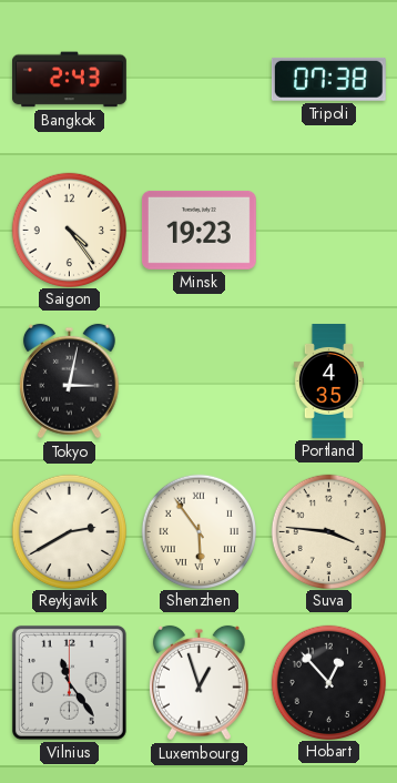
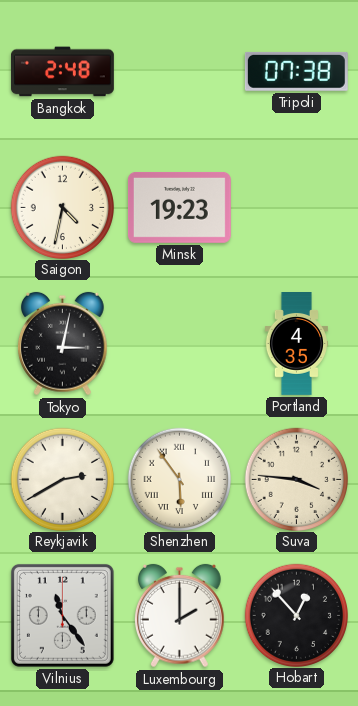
Bangkok: 2:43 -> 2:48 (63, 72)
Saigon: 4:24 -> 4:32 (62, 207)
Luxembourg: 12:57 -> 2:00 (179, 616)
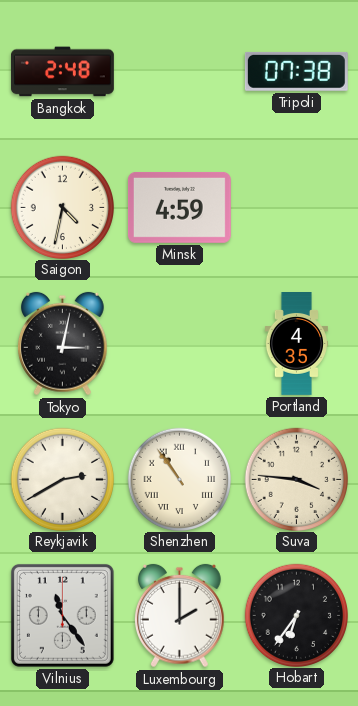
Minsk: 19:23 -> 4:59 (179, 207)
Shenzhen: 5:54 -> 10:54 (179, 479)
Hobart: 12:53 -> 6:36 (296, 615)
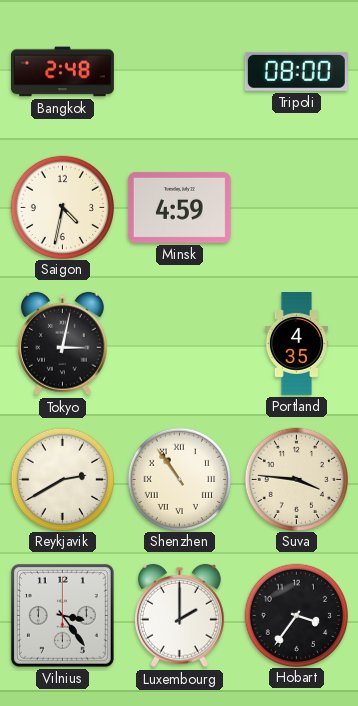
Tripoli: 07:38 -> 08:00 (296, 71)
Vilnius: 11:24 -> 3:24 (62, 615)
Hobart: 6:36 -> 3:36 (296, 615)
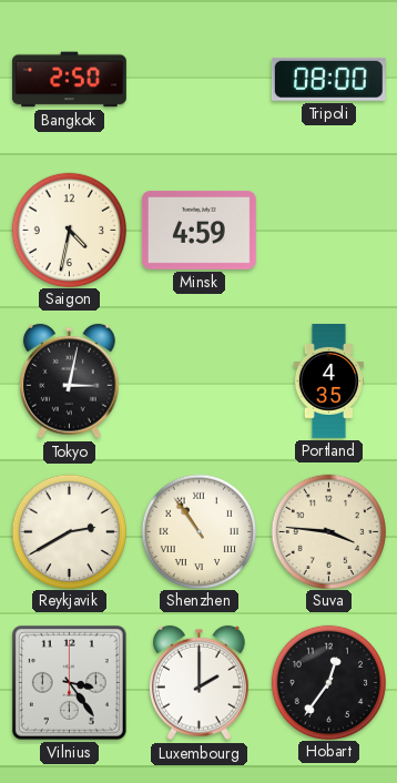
Bangkok: 2:48 -> 2:50 (70, 80)
Hobart: 3:36 -> 12:36 (328, 682)
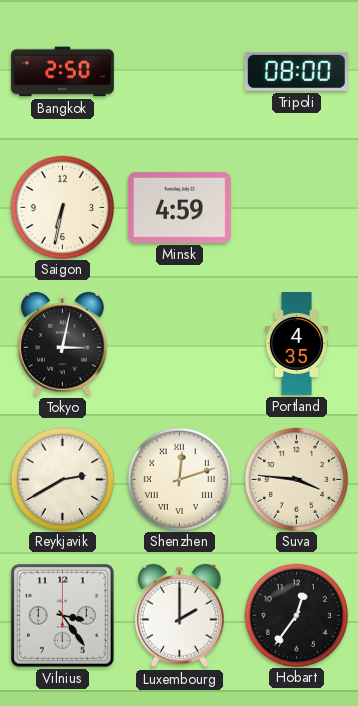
Saigon: 4:32 -> 6:32 (62, 207)
Shenzhen: 10:54 -> 12:12 (179, 479)
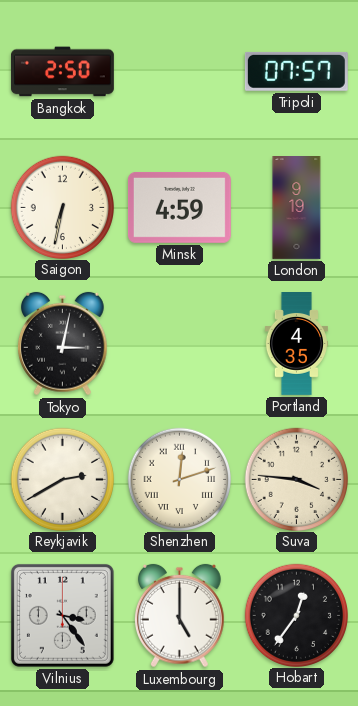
Tripoli: 08:00 -> 07:57 (296, 71)
London: none -> 9:19 (297, 208)
Luxembourg: 2:00 -> 5:00 (179, 616)
